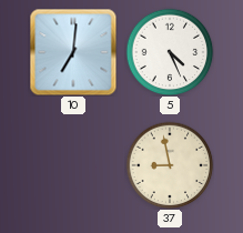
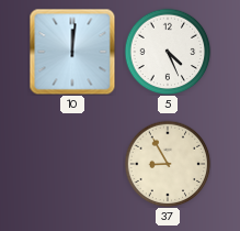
10: 7:01 -> 12:01 (72, 52)
37: 8:58 -> 8:55 (168, 164)
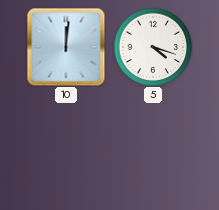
5: 4:26 -> 4:18 (153, 47)
37: 8:55 -> none (168, 164)
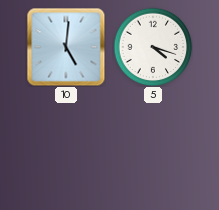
10: 12:01 -> 5:01 (66, 47)
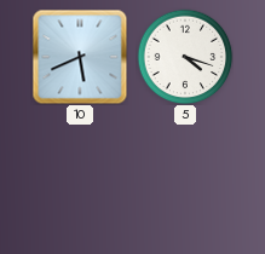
10: 5:01 -> 5:41 (80, 57)
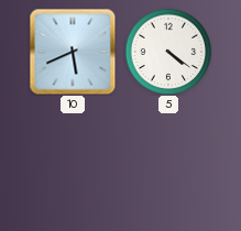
5: 4:18 -> 4:21 (168, 52)
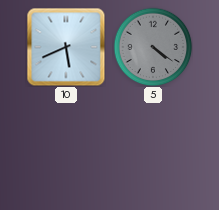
5 dial: white -> grey (153, 47)
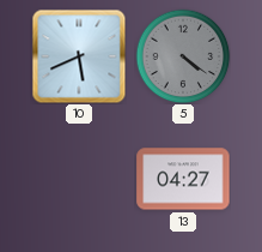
13: none -> 04:27 (183, 179)
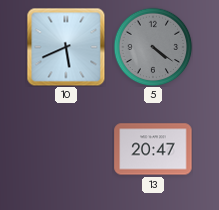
13: 04:27 -> 20:47 (153, 149)
